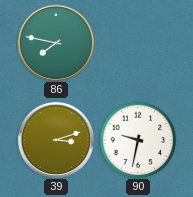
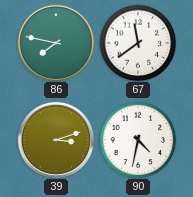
67: none -> 11:39 (138, 43)
90: 9:32 -> 4:32 (138, 140)
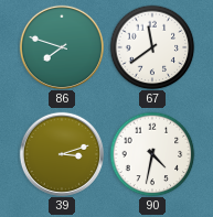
86: 7:47 -> 7:48 (61, 46)
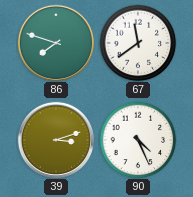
90: 4:32 -> 4:26 (138, 140)
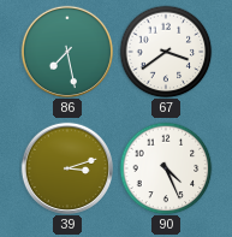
86: 7:48 -> 7:28 (66, 51)
67: 11:39 -> 3:39 (166, 52)
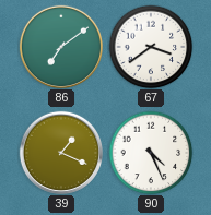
86: 7:28 -> 7:09 (60, 46)
39: 3:12 -> 1:19 (60, 152)
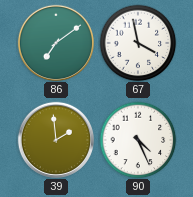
67: 3:39 -> 3:58 (138, 43)
39: 1:19 -> 1:59 (55, 139)
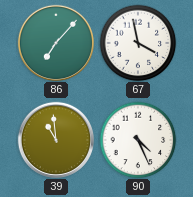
86: 7:09 -> 7:07 (55, 42)
39: 1:59 -> 10:59 (55, 139)
